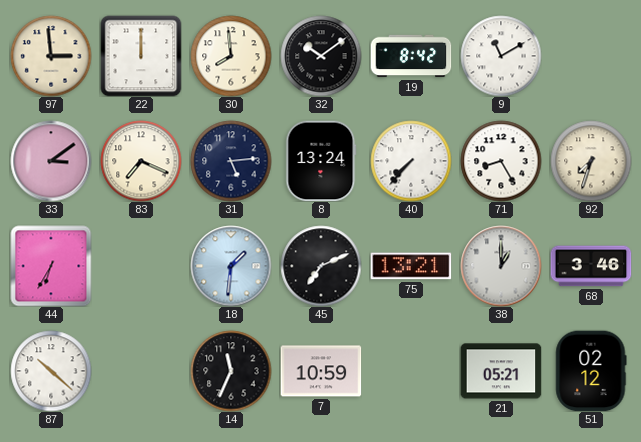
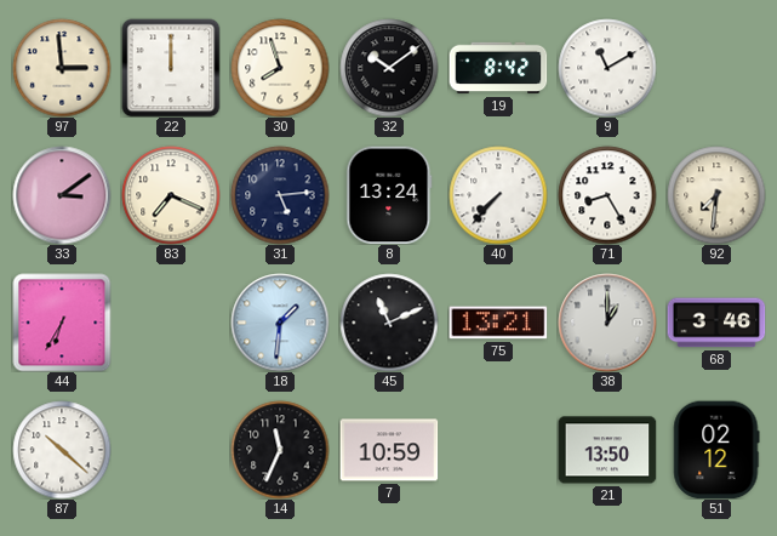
30: 7:59 -> 7:57 (280, 68)
92: 7:33 -> 7:31 (716, 195)
45: 7:11 -> 11:11 (389, 323)
21: 05:21 -> 13:50 (607, 450)
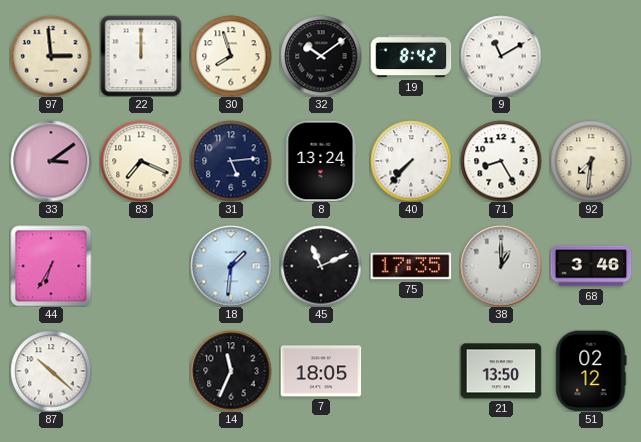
75: 13:21 -> 17:35 (411, 266)
7: 10:59 -> 18:05 (321, 371)
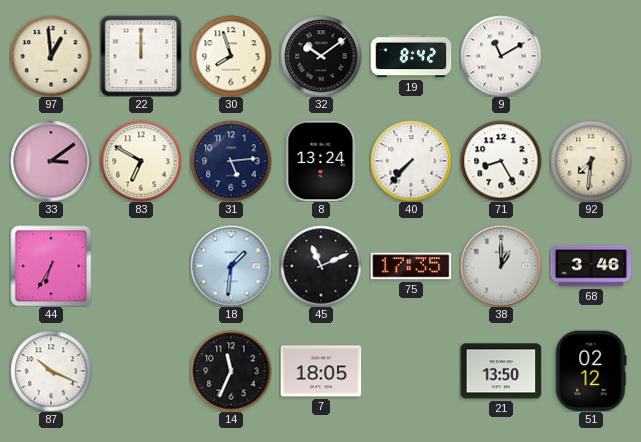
97: 2:59 -> 12:59 (51, 56)
83: 7:19 -> 6:50 (141, 161)
87: 10:22 -> 10:19 (51, 371)
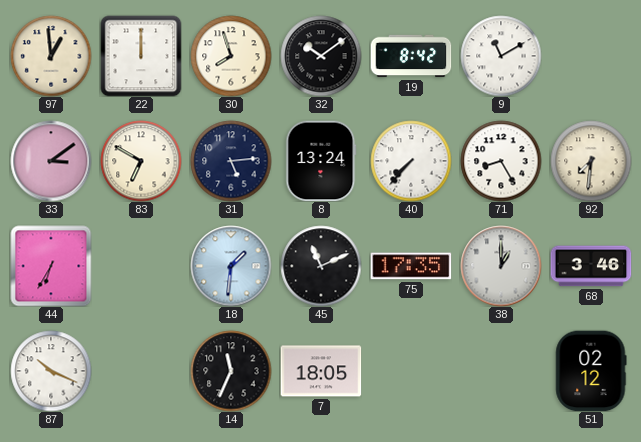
21: 13:50 -> none (501, 371)
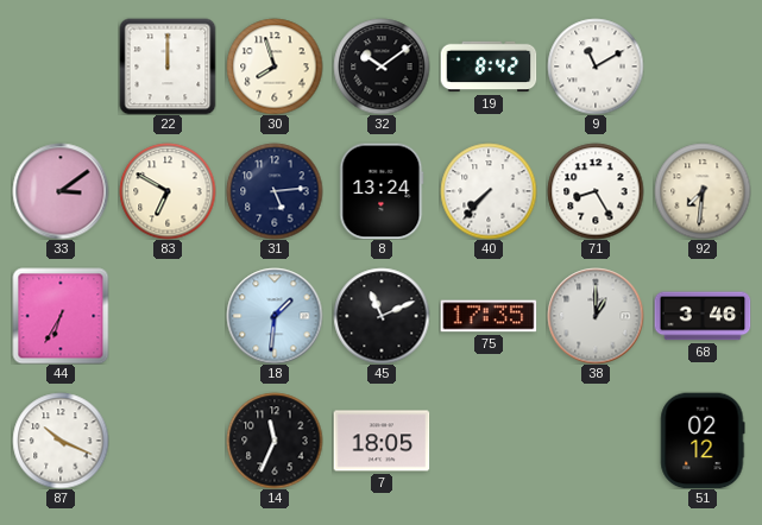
97: 12:59 -> none (51, 56)
